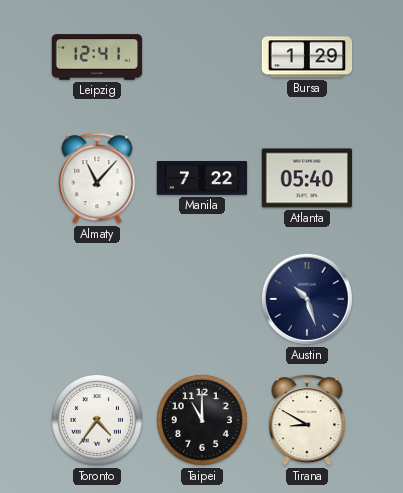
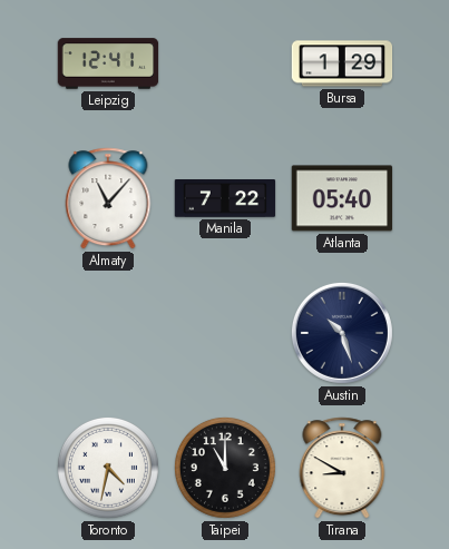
Toronto: 4:36 -> 4:32 (108, 468)
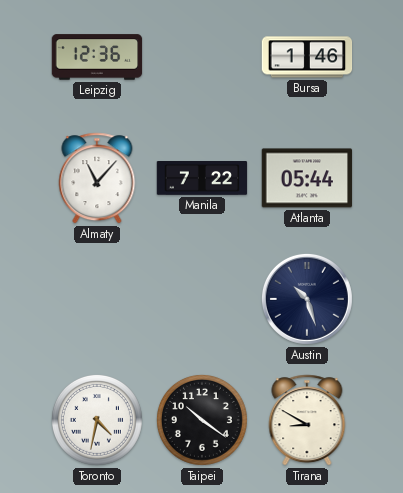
Leipzig: 12:41 -> 12:36 (97, 57)
Bursa: 1:29 -> 1:46 (307, 57)
Atlanta: 05:40 -> 05:44 (307, 178)
Taipei: 11:00 -> 10:21 (202, 420)
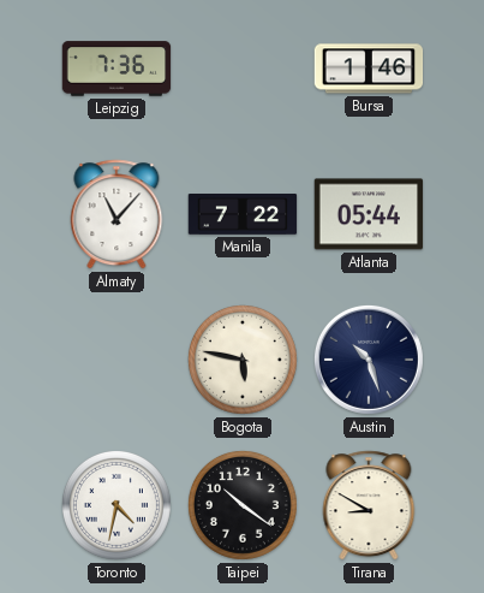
Leipzig: 12:36 -> 7:36 (116, 69)
Bogota: none -> 5:47 (243, 360)
